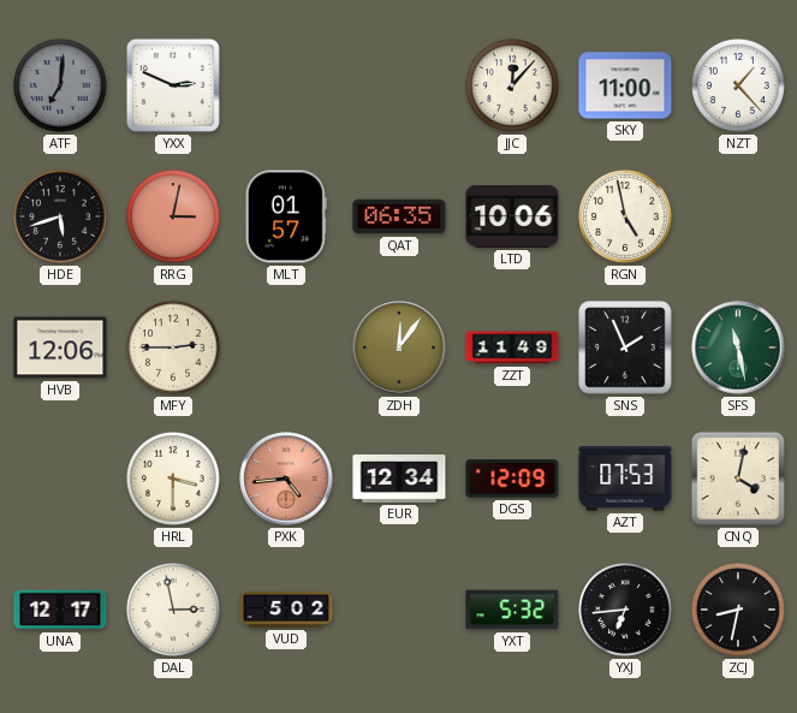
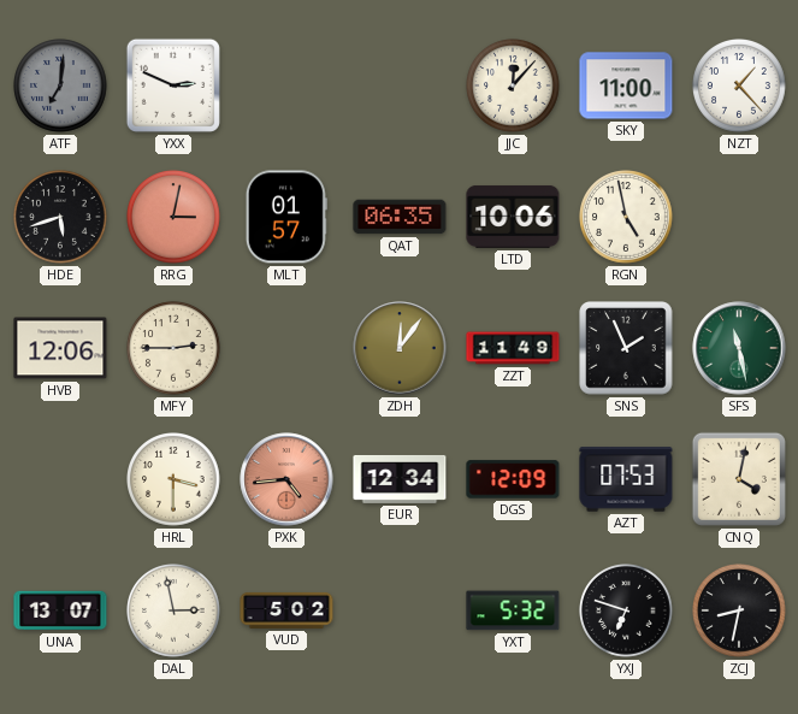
UNA: 12:17 -> 13:07 (60, 610)
YXJ: 6:44 -> 6:48 (627, 612)
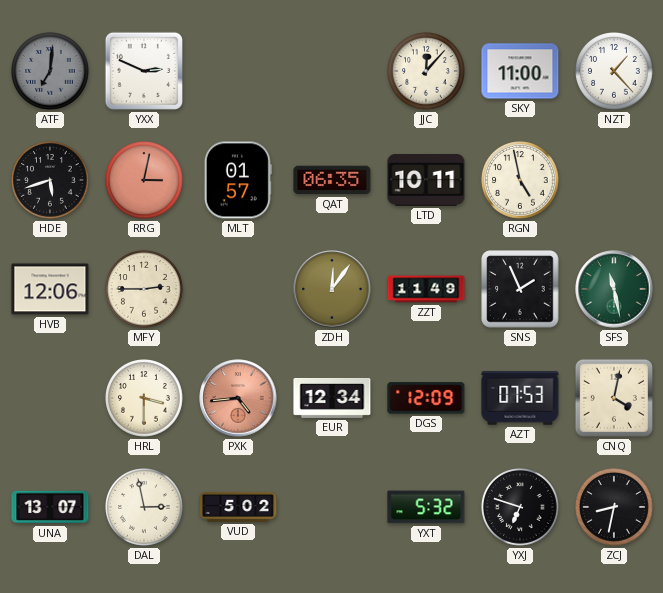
LTD: 10:06 -> 10:11 (426, 180)
